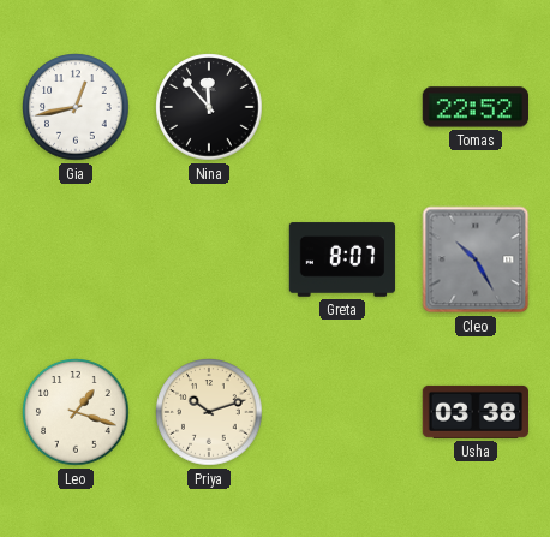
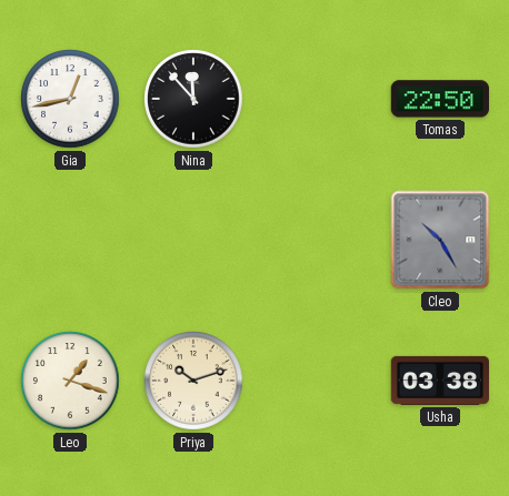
Tomas: 22:52 -> 22:50 (439, 99)
Greta: 8:07 -> none (342, 259)
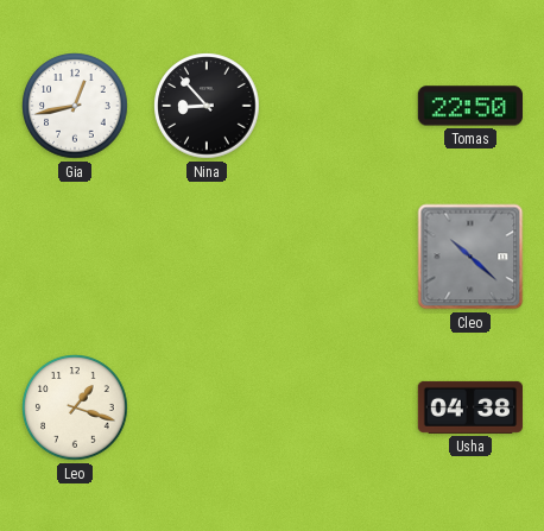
Nina: 11:53 -> 8:53 (207, 106)
Cleo: 10:25 -> 10:22 (470, 257)
Priya: 10:12 -> none (193, 381)
Usha: 03:38 -> 04:38 (469, 407)
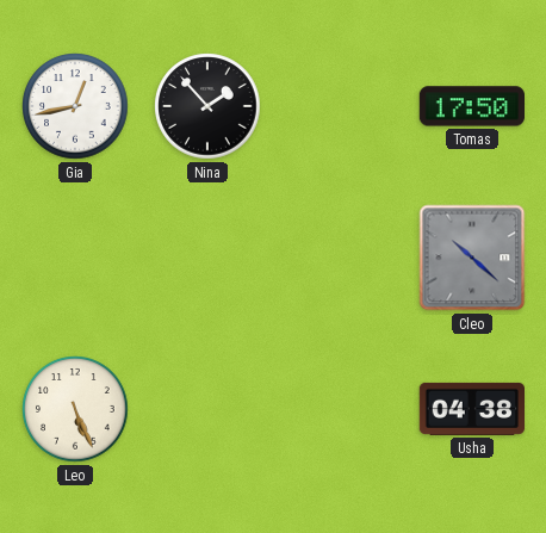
Nina: 8:53 -> 1:53 (207, 106)
Tomas: 22:50 -> 17:50 (471, 106)
Leo: 1:18 -> 5:26 (75, 409)
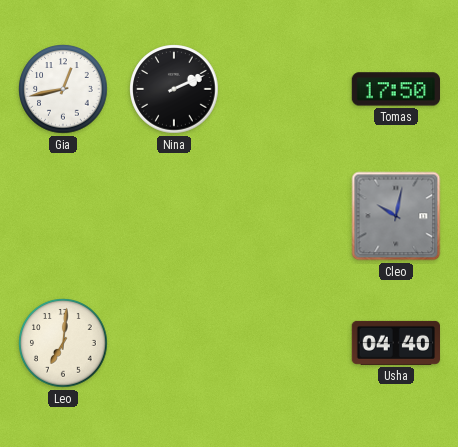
Nina: 1:53 -> 2:11 (174, 89)
Cleo: 10:22 -> 10:02 (396, 216)
Leo: 5:26 -> 7:01 (63, 343)
Usha: 04:38 -> 04:40 (395, 343)
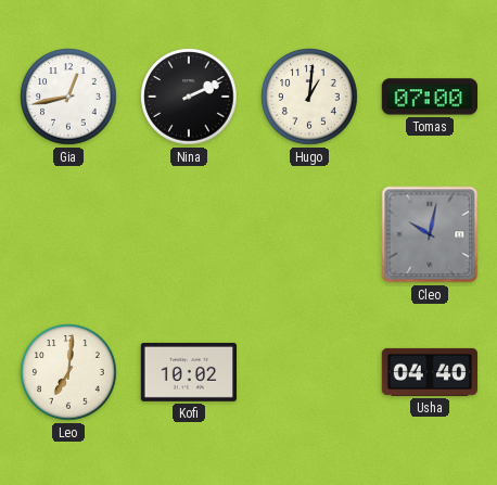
Hugo: none -> 1:01 (309, 97)
Tomas: 17:50 -> 07:00 (429, 97)
Kofi: none -> 10:02 (188, 372)
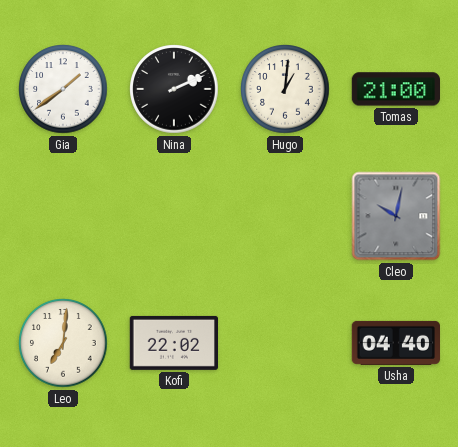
Gia: 12:43 -> 1:39 (63, 89)
Tomas: 07:00 -> 21:00 (395, 89)
Kofi: 10:02 -> 22:02 (173, 343)
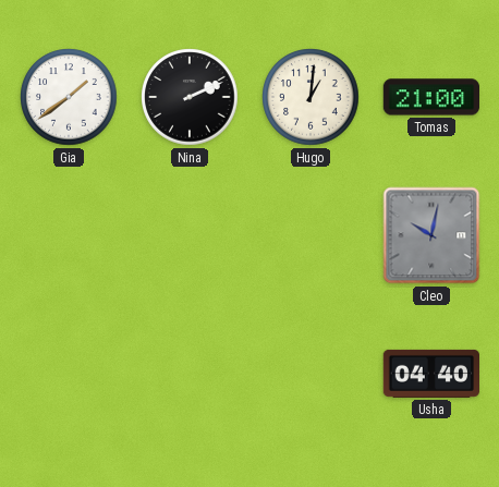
Leo: 7:01 -> none (63, 343)
Kofi: 22:02 -> none (173, 343)
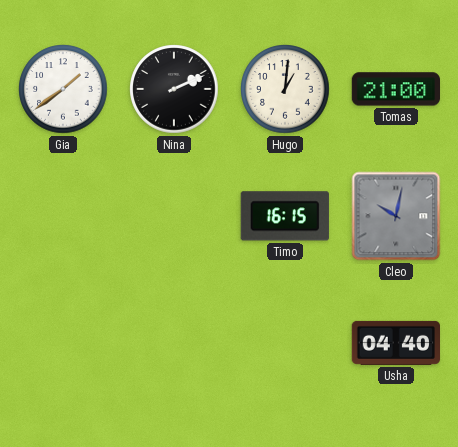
Timo: none -> 16:15 (285, 216)
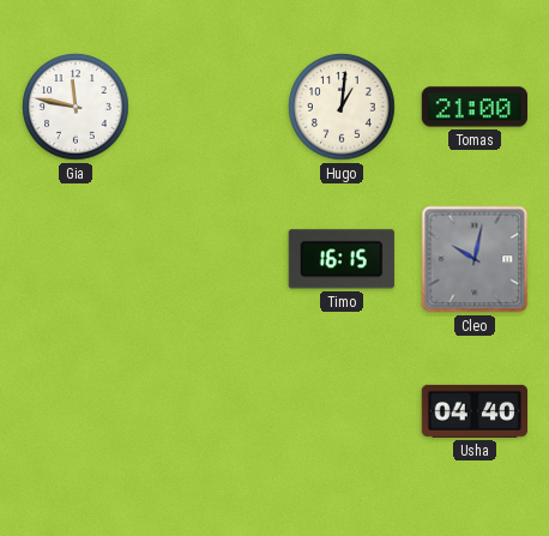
Gia: 1:39 -> 11:47 (76, 107)
Nina: 2:11 -> none (174, 89)
